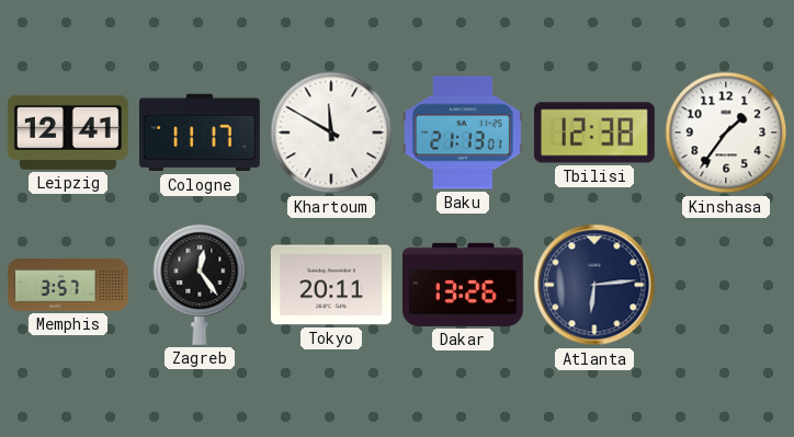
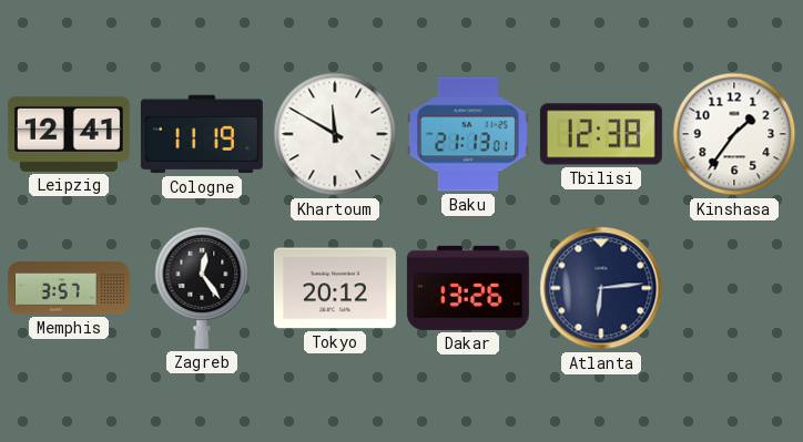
Cologne: 11:17 -> 11:19 (202, 134)
Tokyo: 20:11 -> 20:12 (335, 288)
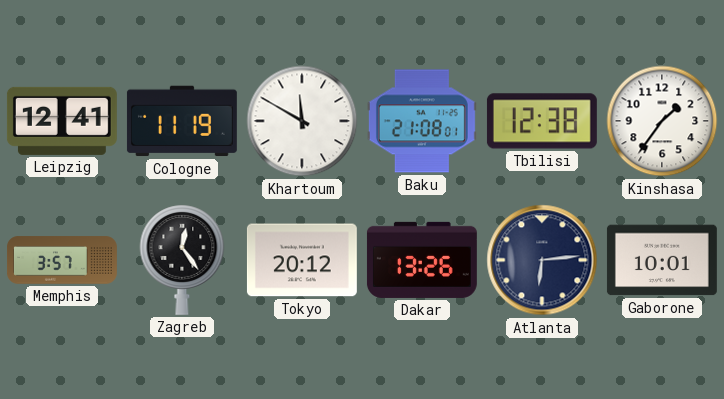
Baku: 21:13 -> 21:08 (422, 121)
Gaborone: none -> 10:01 (662, 260)
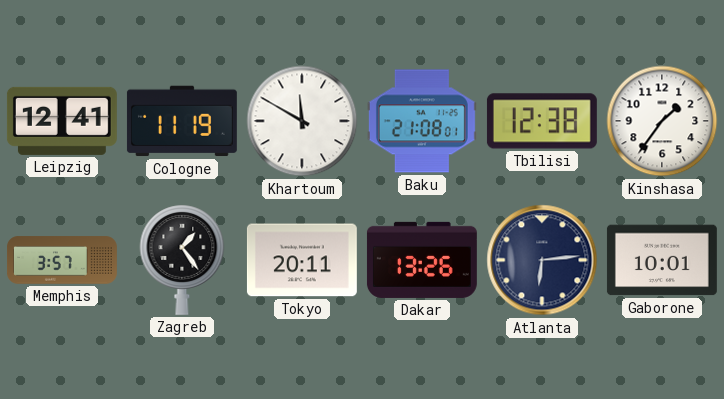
Zagreb: 12:24 -> 1:24 (182, 260)
Tokyo: 20:12 -> 20:11 (302, 260)
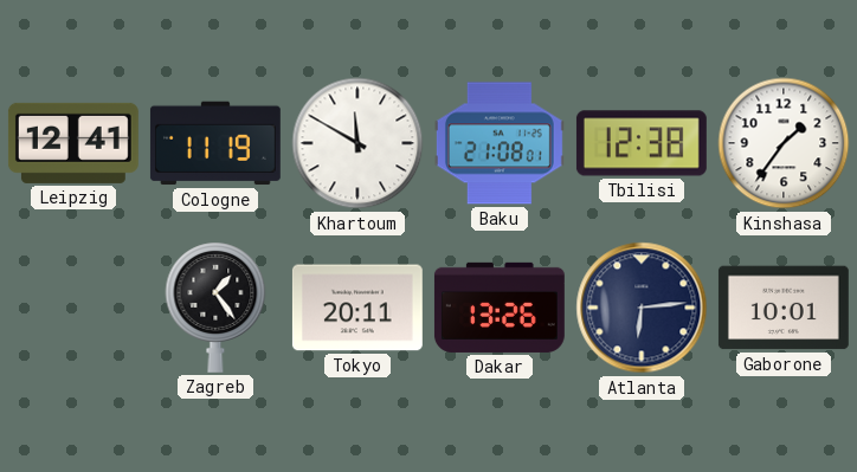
Memphis: 3:57 -> none (63, 260)
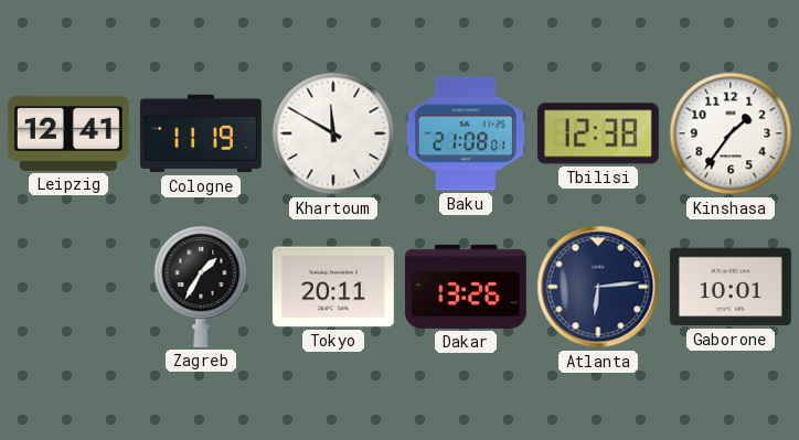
Zagreb: 1:24 -> 1:35 (201, 287)
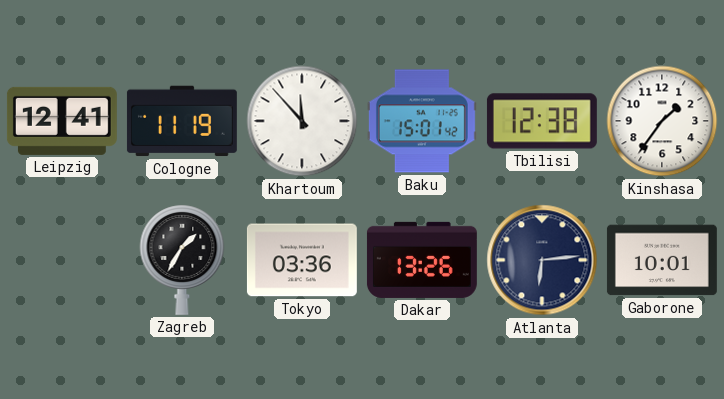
Khartoum: 11:50 -> 11:53 (302, 121)
Baku: 21:08 -> 15:01 (422, 121)
Tokyo: 20:11 -> 03:36 (302, 260)
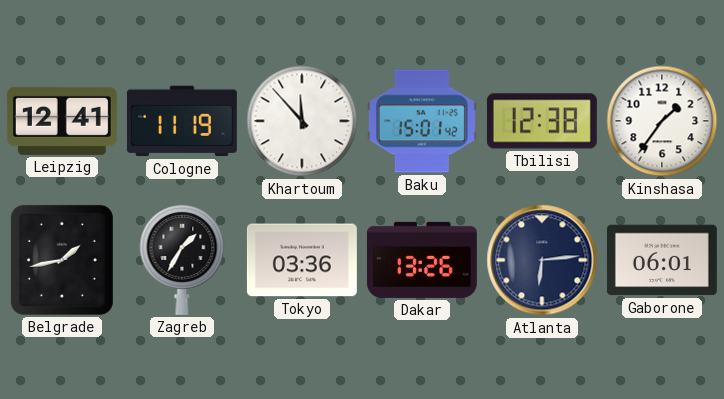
Belgrade: none -> 1:43 (62, 260)
Gaborone: 10:01 -> 06:01 (662, 260)
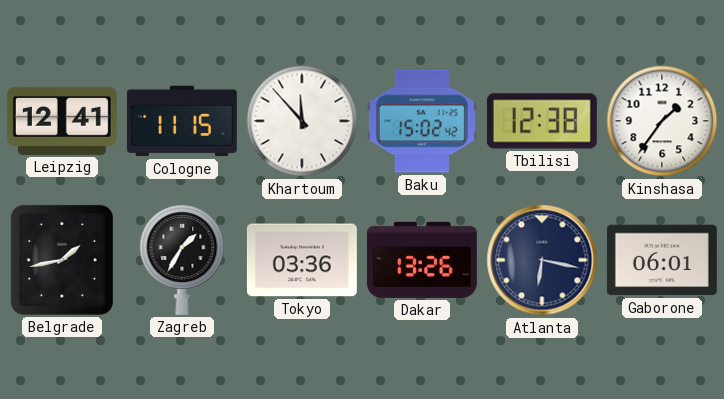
Cologne: 11:19 -> 11:15 (182, 121)
Baku: 15:01 -> 15:02 (422, 121)
Atlanta: 6:14 -> 6:17 (542, 260)
